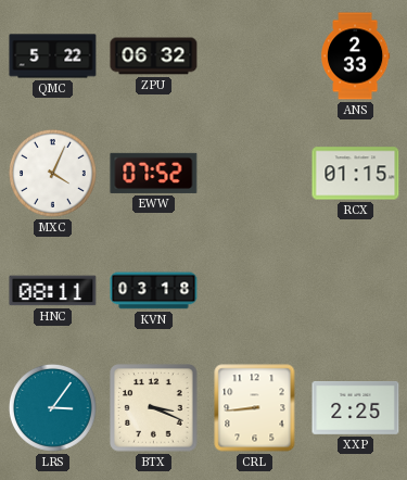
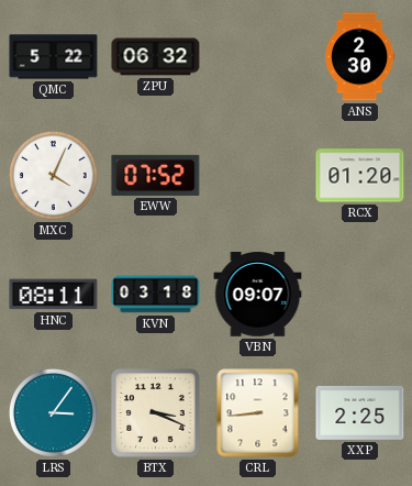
ANS: 2:33 -> 2:30 (360, 57)
RCX: 01:15 -> 01:20 (360, 176)
VBN: none -> 09:07 (258, 295)
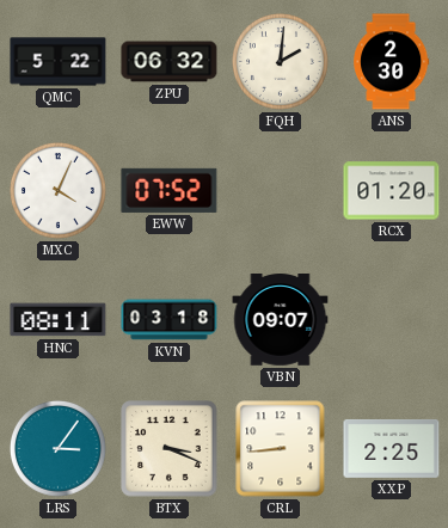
FQH: none -> 2:01 (280, 61)
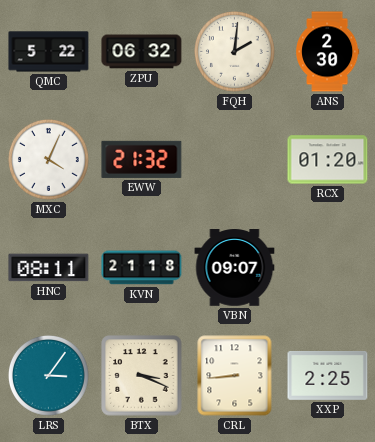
EWW: 07:52 -> 21:32 (142, 159)
KVN: 03:18 -> 21:18 (142, 268)
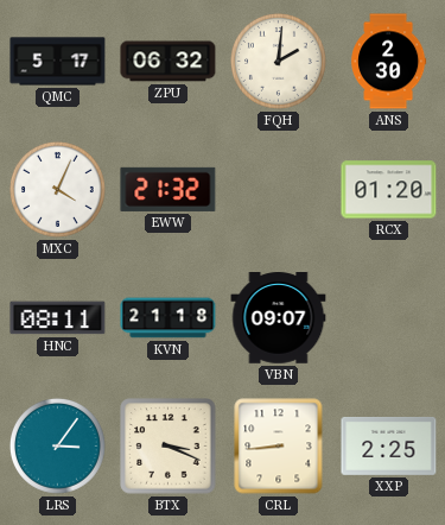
QMC: 5:22 -> 5:17 (58, 62)
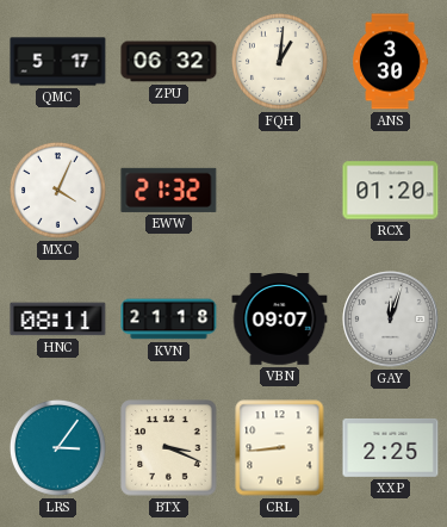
FQH: 2:01 -> 1:01 (279, 61)
ANS: 2:30 -> 3:30 (391, 62)
GAY: none -> 12:03 (391, 320)
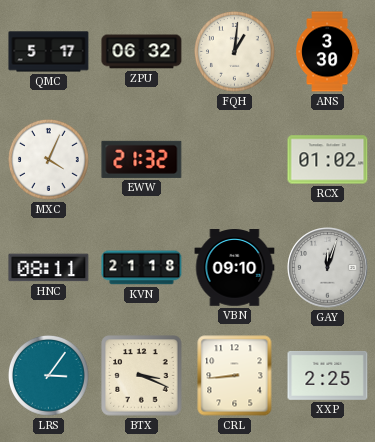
RCX: 01:20 -> 01:02 (328, 160)
VBN: 09:07 -> 09:10 (235, 268)
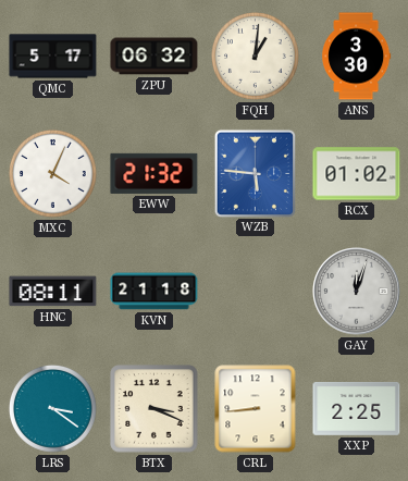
WZB: none -> 5:46 (255, 173)
VBN: 09:10 -> none (235, 268)
LRS: 3:06 -> 3:21 (52, 408)
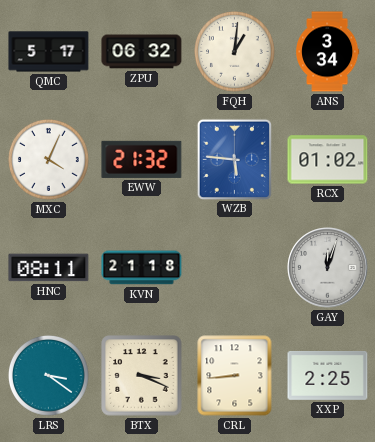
ANS: 3:30 -> 3:34 (328, 52)
